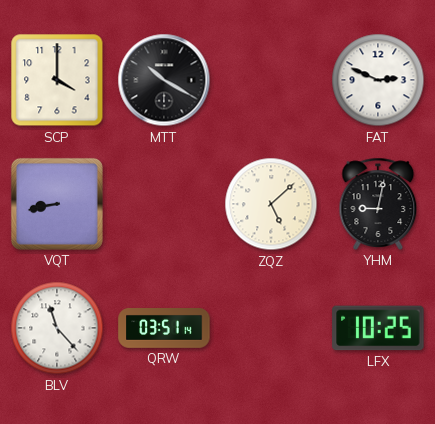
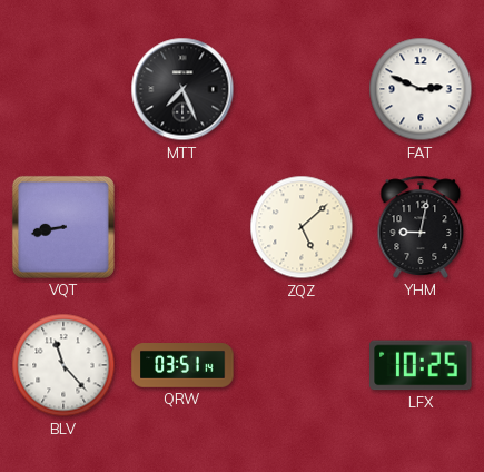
SCP: 4:00 -> none (57, 80)
MTT: 10:20 -> 7:26 (182, 89)
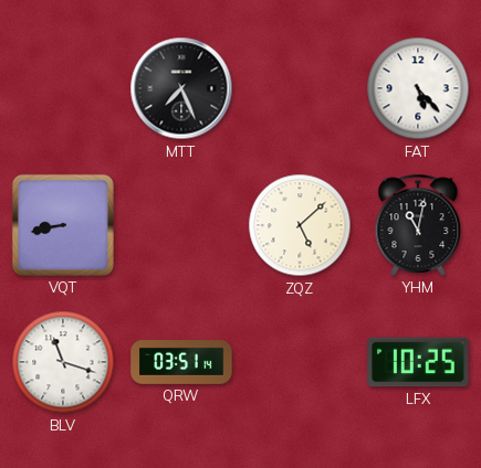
FAT: 2:49 -> 5:23 (418, 88)
YHM: 9:02 -> 11:02 (418, 225)
BLV: 11:23 -> 11:18 (63, 362)
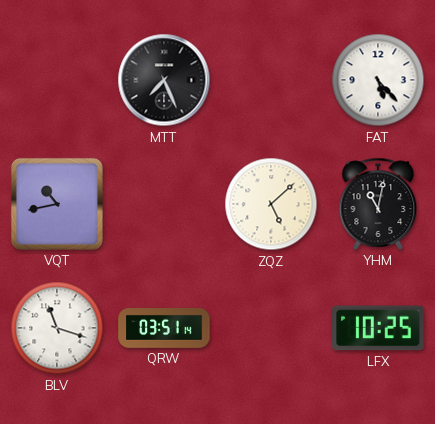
VQT: 8:43 -> 10:43 (57, 204)
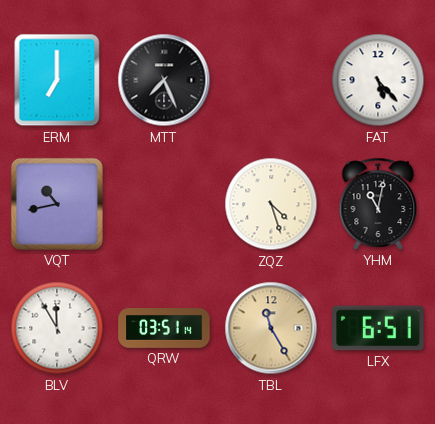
ERM: none -> 7:00 (57, 80)
ZQZ: 5:08 -> 4:27 (271, 204)
BLV: 11:18 -> 11:55 (57, 328)
TBL: none -> 11:25 (271, 328)
LFX: 10:25 -> 6:51 (378, 328)
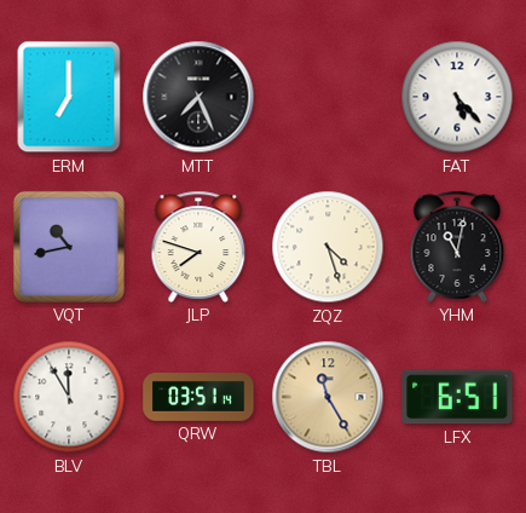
JLP: none -> 7:48 (198, 247)
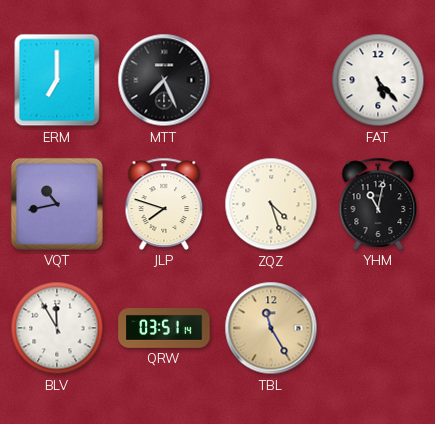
LFX: 6:51 -> none (457, 397)
